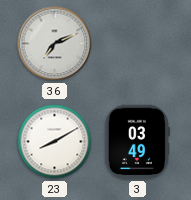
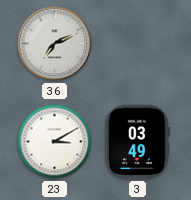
23: 8:10 -> 3:10 (55, 142)
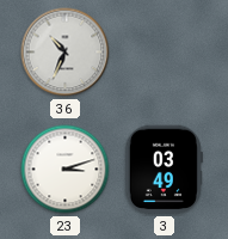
36: 7:11 -> 10:34 (66, 53)
23: 3:10 -> 3:12 (66, 170)
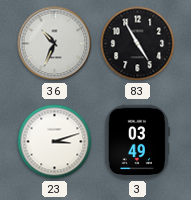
83: none -> 4:55 (138, 44)
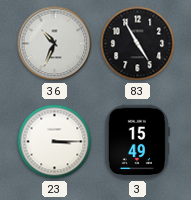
23: 3:12 -> 3:15 (55, 142)
3: 03:49 -> 15:49 (137, 142)
